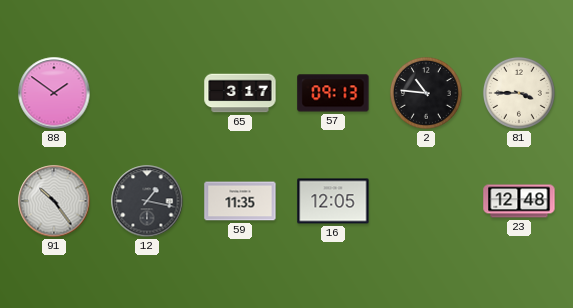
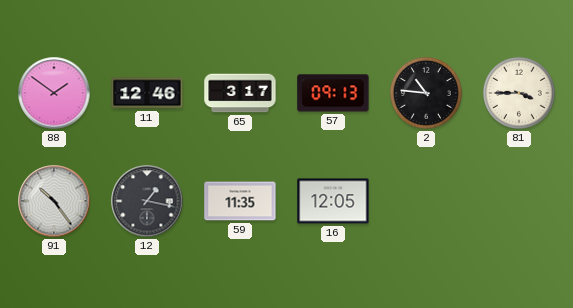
11: none -> 12:46 (147, 93)
23: 12:48 -> none (519, 201)
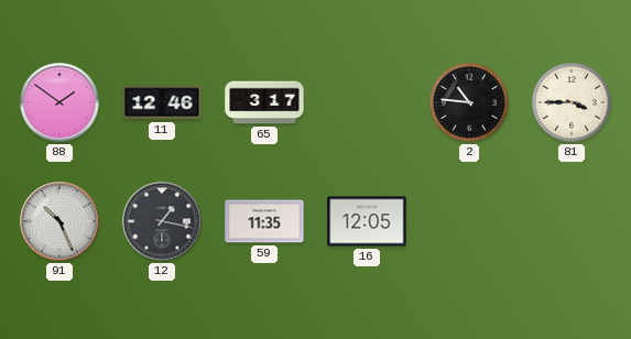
57: 09:13 -> none (333, 93)
91: 10:24 -> 10:26 (59, 221)
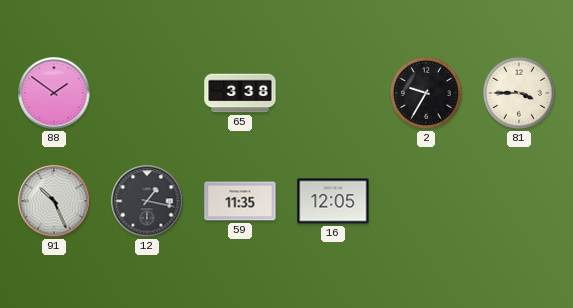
11: 12:46 -> none (162, 102)
65: 3:17 -> 3:38 (240, 93)
2: 10:46 -> 9:35 (426, 93)
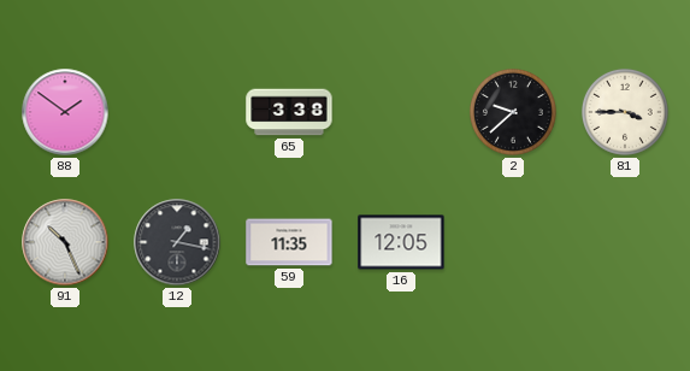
2: 9:35 -> 9:38 (513, 112)
